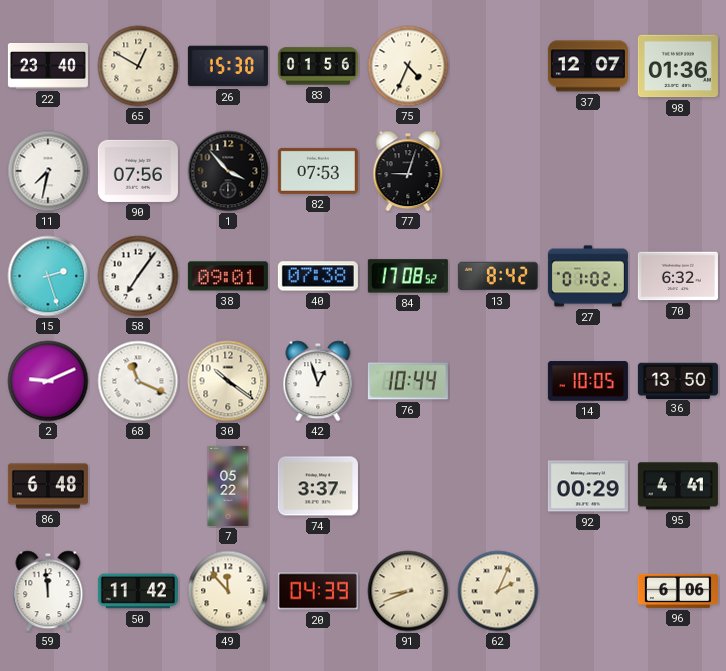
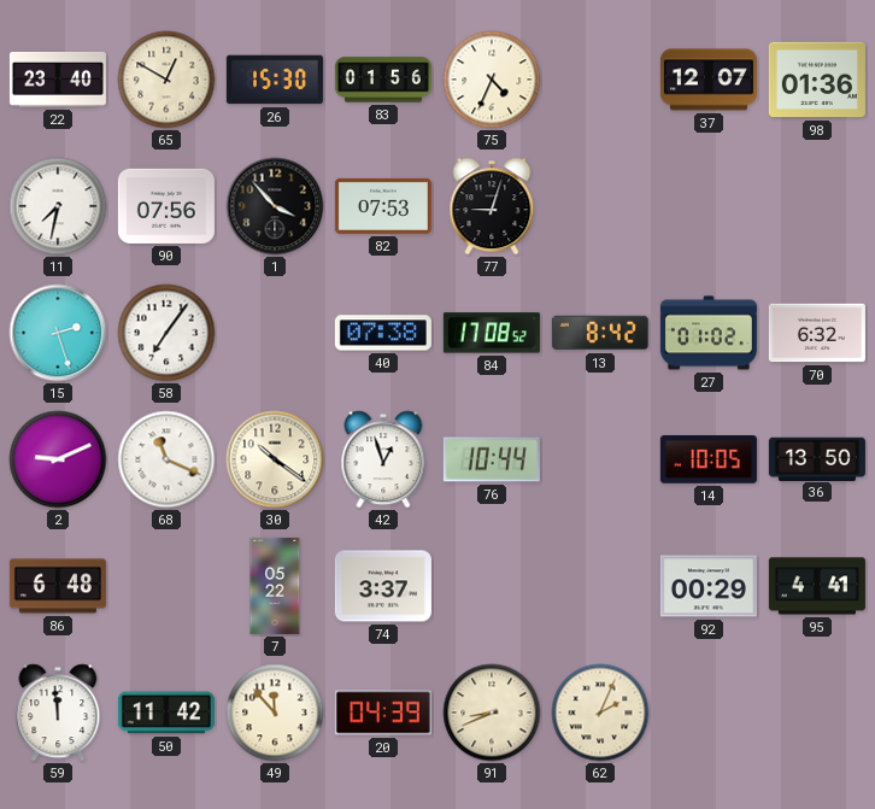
38: 09:01 -> none (228, 276)
96: 6:06 -> none (678, 591)
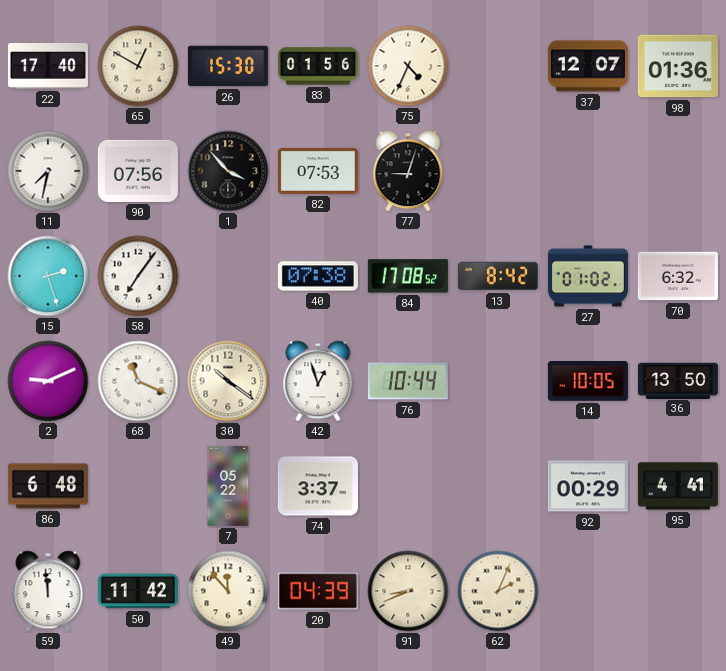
22: 23:40 -> 17:40 (48, 67)
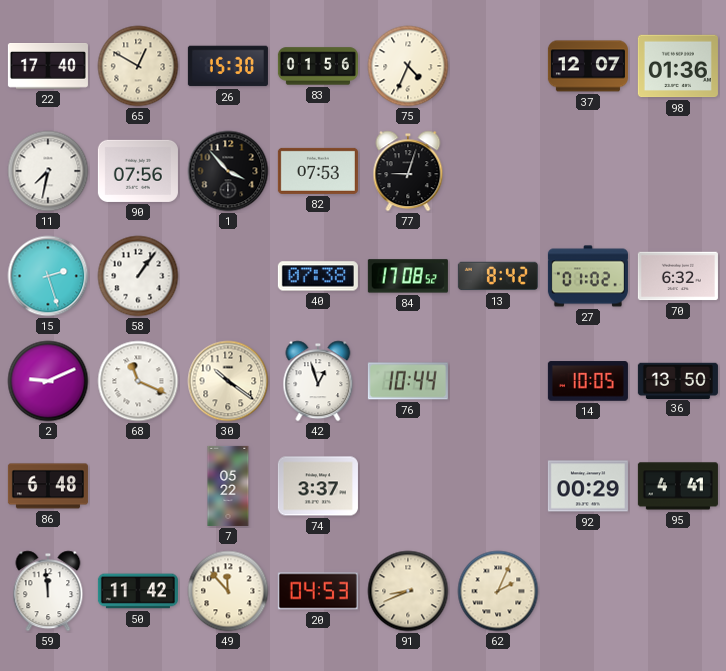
58: 7:06 -> 1:06 (138, 276)
20: 04:39 -> 04:53 (318, 591)
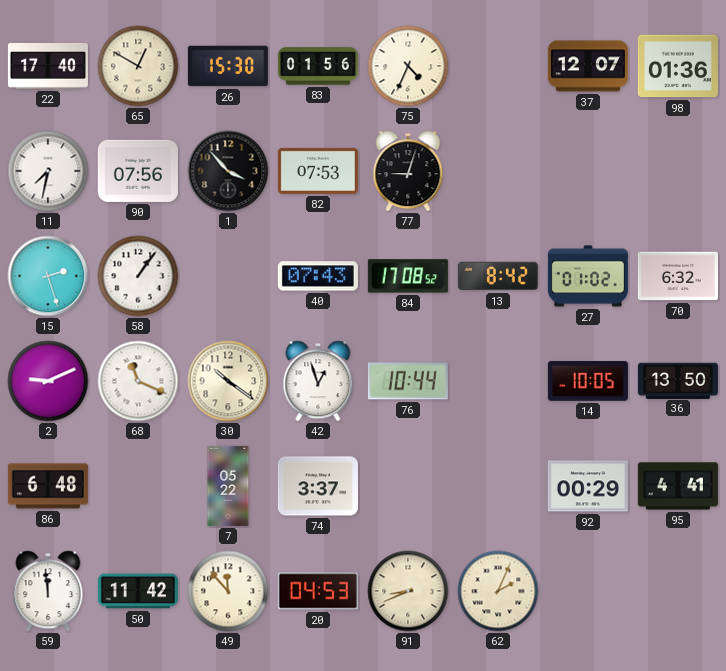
40: 07:38 -> 07:43 (318, 276)
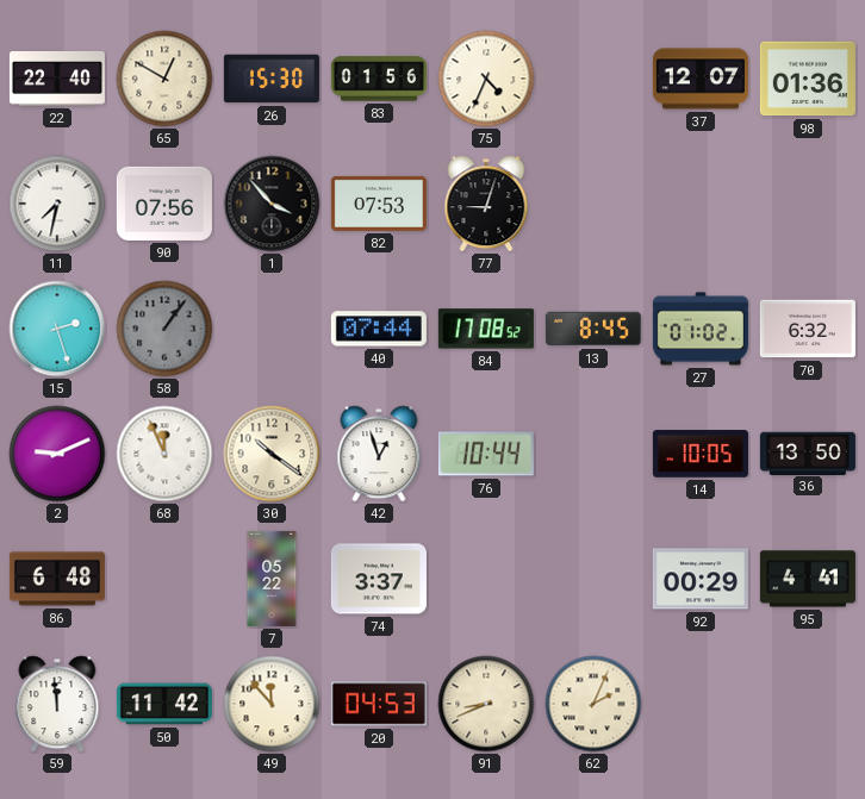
22: 17:40 -> 22:40 (57, 80)
58 dial: white -> grey (164, 329)
40: 07:43 -> 07:44 (379, 329)
13: 8:42 -> 8:45 (593, 329)
68: 11:19 -> 11:56 (164, 454)
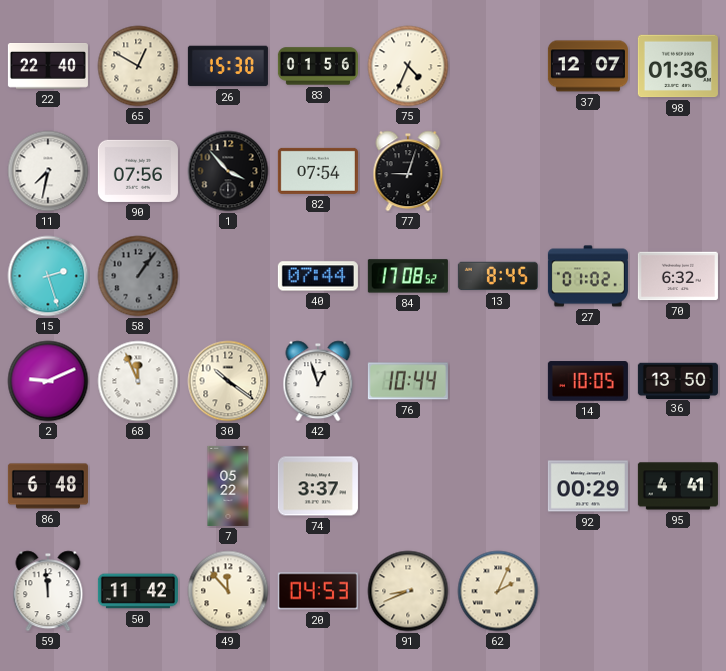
82: 07:53 -> 07:54 (318, 171)
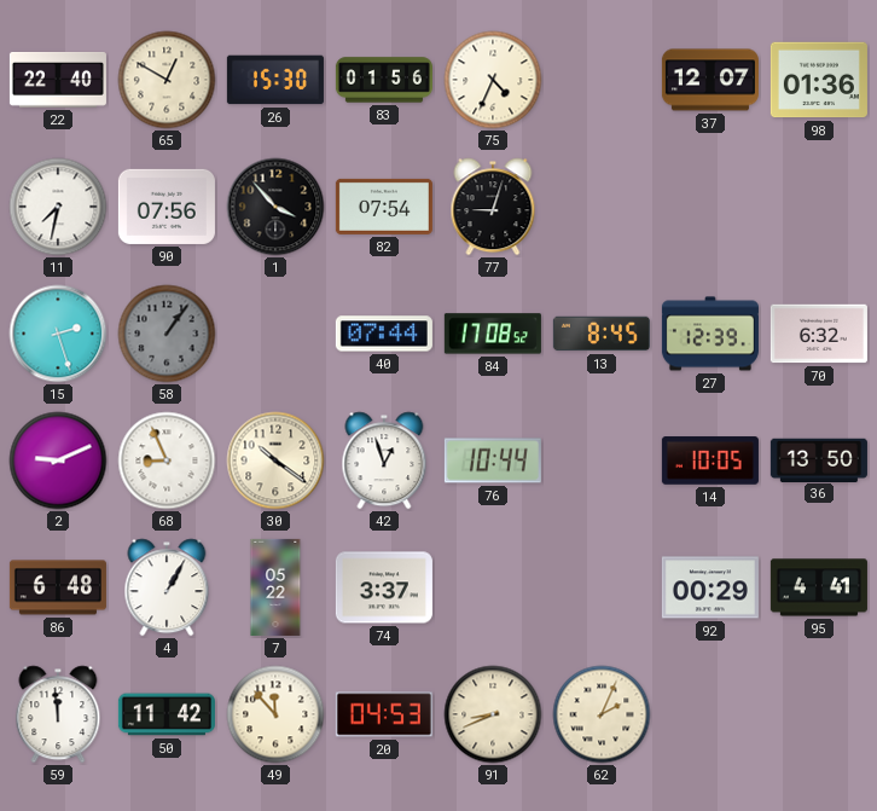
27: 01:02 -> 12:39 (710, 334)
68: 11:56 -> 8:56 (167, 460)
4: none -> 1:05 (167, 587)
